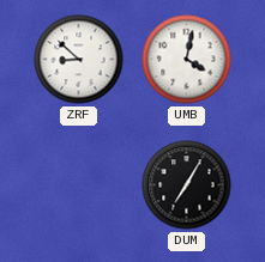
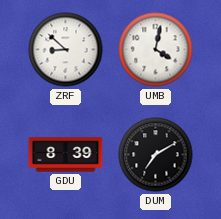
GDU: none -> 8:39 (66, 155)
DUM: 7:05 -> 7:10 (156, 155)
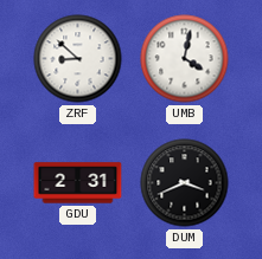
GDU: 8:39 -> 2:31 (78, 183)
DUM: 7:10 -> 3:41 (185, 183)
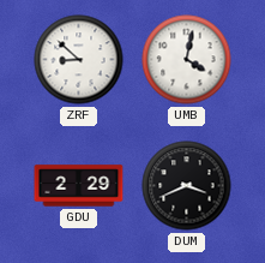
GDU: 2:31 -> 2:29 (79, 186)
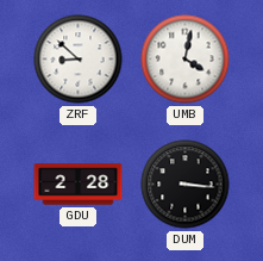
GDU: 2:29 -> 2:28 (79, 185)
DUM: 3:41 -> 3:16 (186, 185)
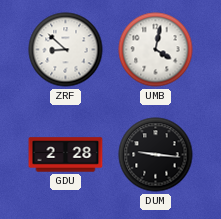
DUM: 3:16 -> 9:16 (156, 155)
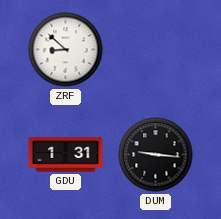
UMB: 4:02 -> none (156, 50)
GDU: 2:28 -> 1:31 (66, 155)
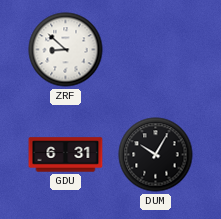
GDU: 1:31 -> 6:31 (66, 155)
DUM: 9:16 -> 10:05 (156, 155)
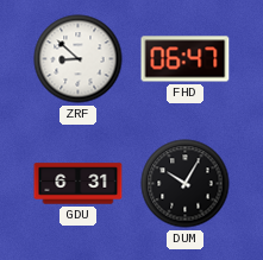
FHD: none -> 06:47 (186, 59)
